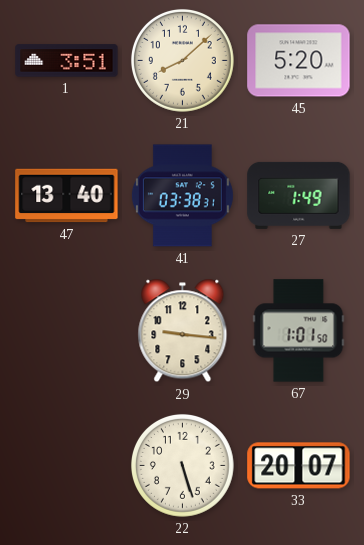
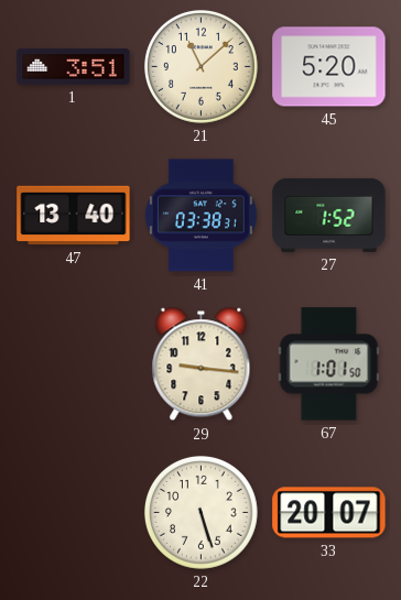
21: 8:08 -> 11:08 (201, 66)
27: 1:49 -> 1:52 (329, 215)
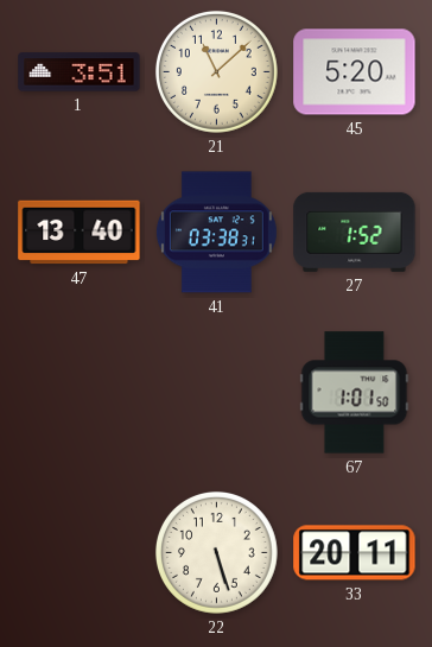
29: 9:16 -> none (202, 364)
33: 20:07 -> 20:11 (355, 553)
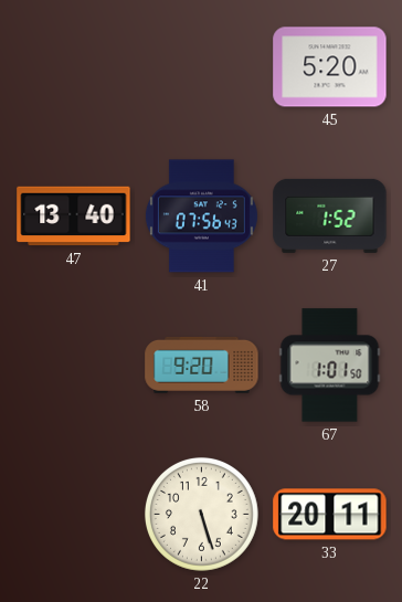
1: 3:51 -> none (80, 72)
21: 11:08 -> none (216, 71)
41: 03:38 -> 07:56 (201, 216)
58: none -> 9:20 (202, 365)
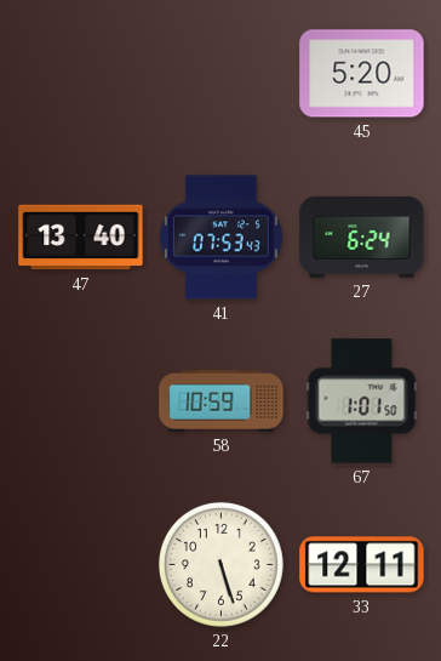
41: 07:56 -> 07:53 (220, 238)
27: 1:52 -> 6:24 (362, 237)
58: 9:20 -> 10:59 (222, 400)
33: 20:11 -> 12:11 (362, 565)
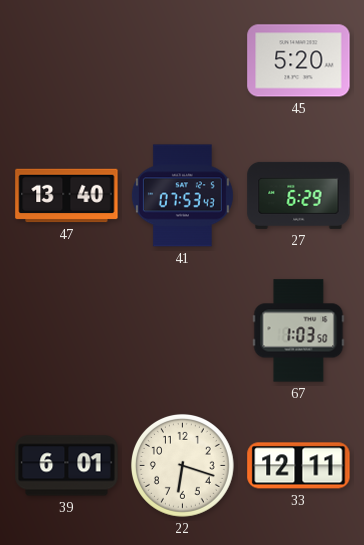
27: 6:24 -> 6:29 (299, 195)
58: 10:59 -> none (222, 400)
67: 1:01 -> 1:03 (299, 331)
39: none -> 6:01 (67, 466)
22: 5:27 -> 6:18 (182, 465)
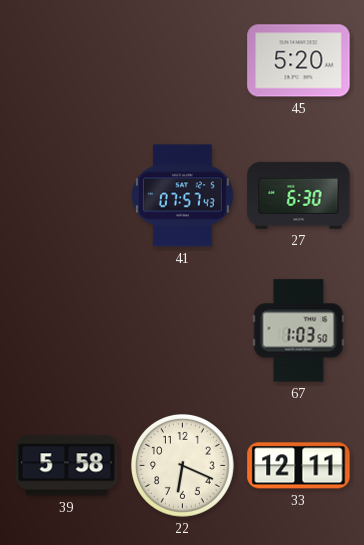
47: 13:40 -> none (67, 196)
41: 07:53 -> 07:57 (182, 196)
27: 6:29 -> 6:30 (299, 195)
39: 6:01 -> 5:58 (67, 466)
22: 6:18 -> 6:19 (182, 465)
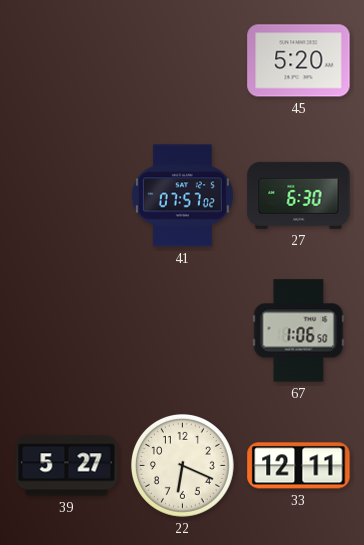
41: 07:57:43 -> 07:57:02 (182, 196)
67: 1:03 -> 1:06 (299, 331)
39: 5:58 -> 5:27 (67, 466)
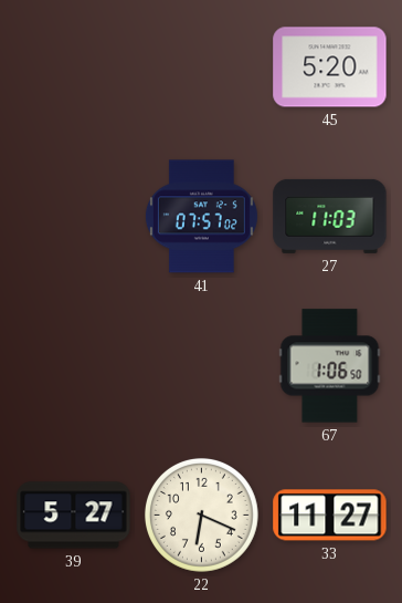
27: 6:30 -> 11:03 (330, 216)
33: 12:11 -> 11:27 (330, 516)
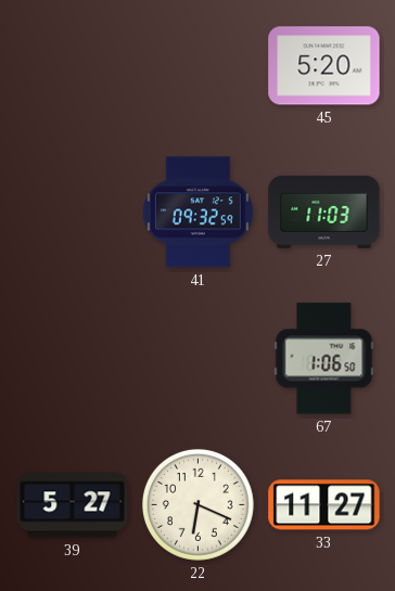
41: 07:57 -> 09:32 (197, 213)
